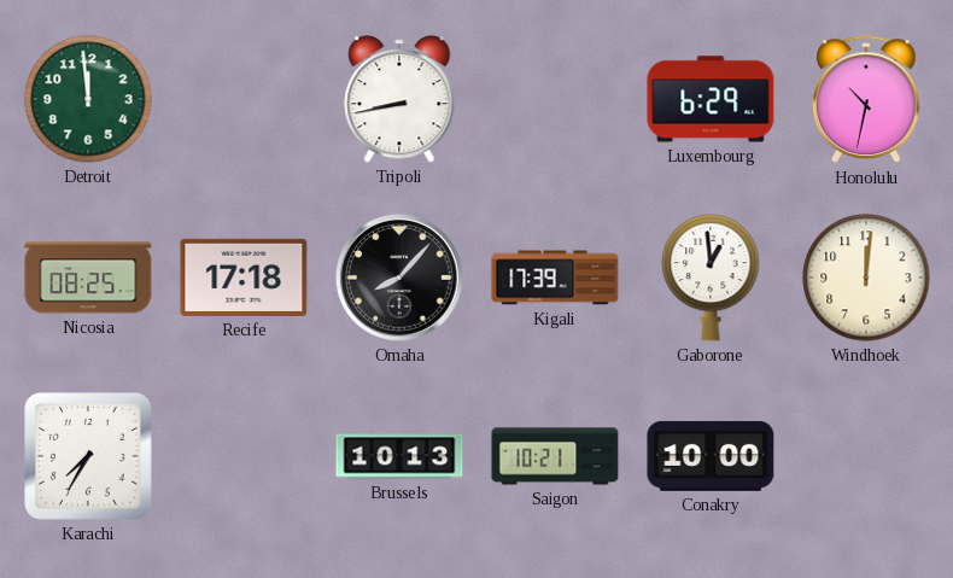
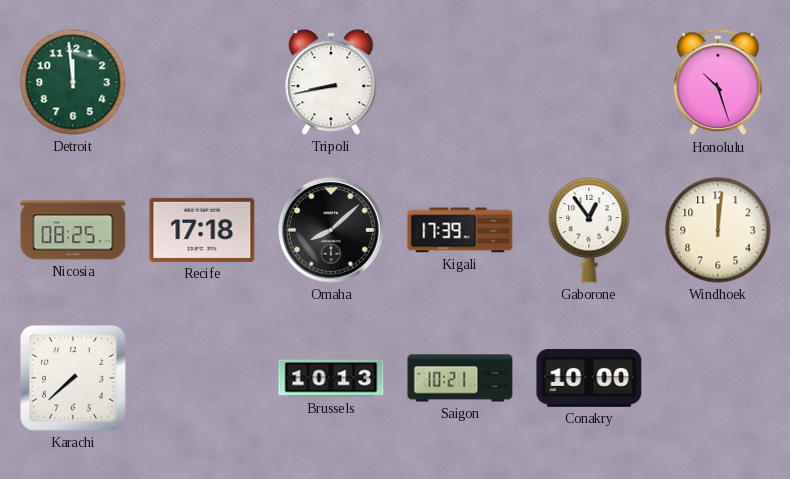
Luxembourg: 6:29 -> none (711, 99)
Honolulu: 10:32 -> 10:27 (718, 83)
Omaha: 8:07 -> 8:08 (332, 231)
Gaborone: 12:59 -> 12:54 (589, 230)
Karachi: 7:35 -> 7:38 (74, 379)
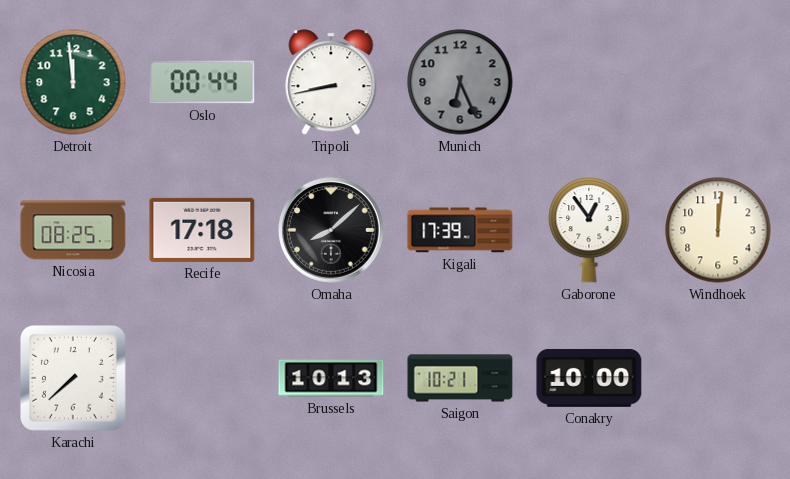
Oslo: none -> 00:44 (202, 82)
Munich: none -> 6:26 (460, 82)
Honolulu: 10:27 -> none (718, 83)
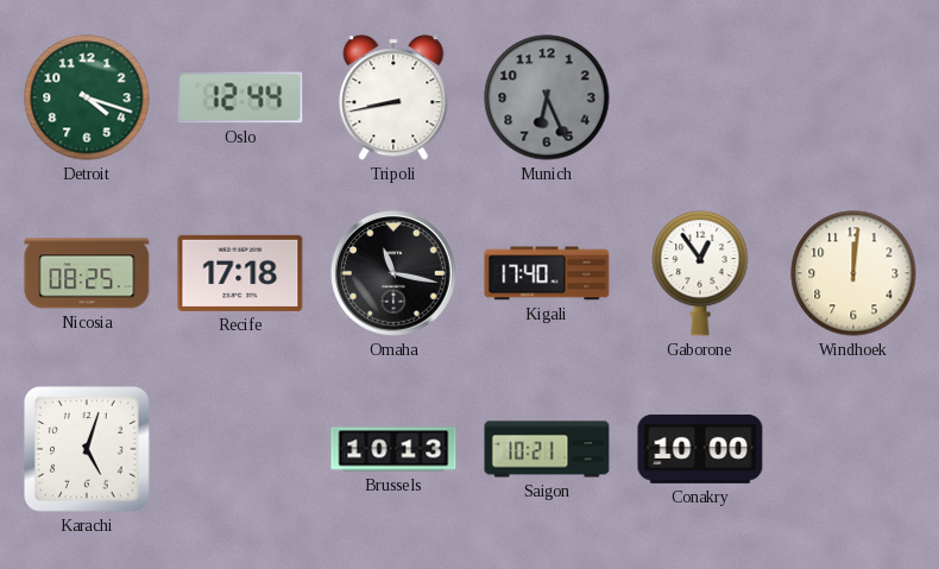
Detroit: 11:59 -> 4:18 (87, 97)
Oslo: 00:44 -> 12:44 (240, 97)
Omaha: 8:08 -> 11:17 (395, 274)
Kigali: 17:39 -> 17:40 (547, 273)
Karachi: 7:38 -> 5:03 (88, 450)
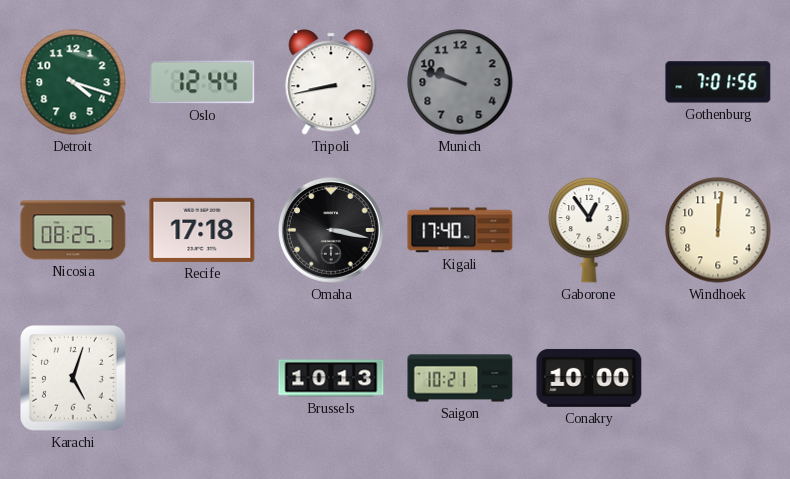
Munich: 6:26 -> 9:48 (460, 82)
Gothenburg: none -> 7:01 (718, 82)
Omaha: 11:17 -> 3:17 (332, 231)
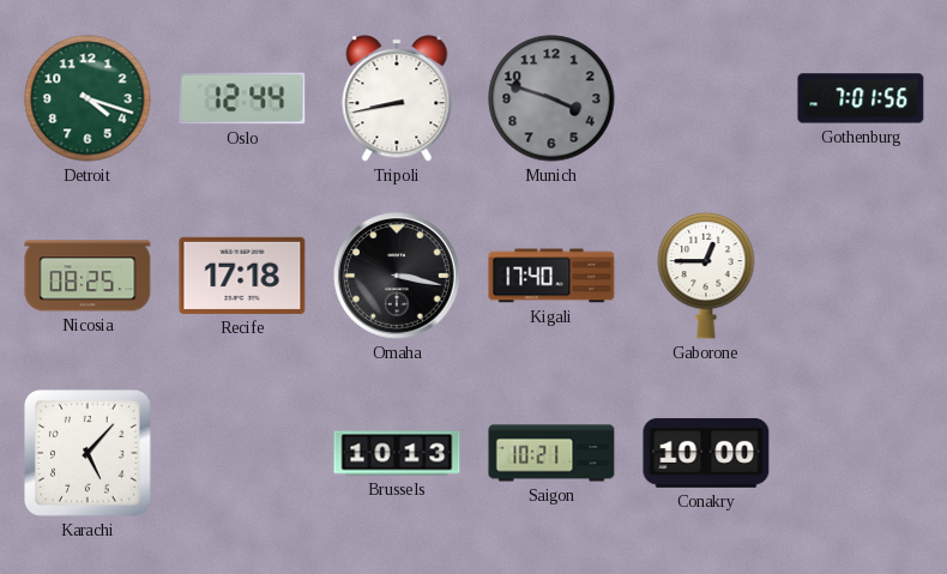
Munich: 9:48 -> 3:48 (551, 98)
Gaborone: 12:54 -> 12:45 (706, 276)
Windhoek: 12:01 -> none (718, 230)
Karachi: 5:03 -> 5:07 (89, 454)
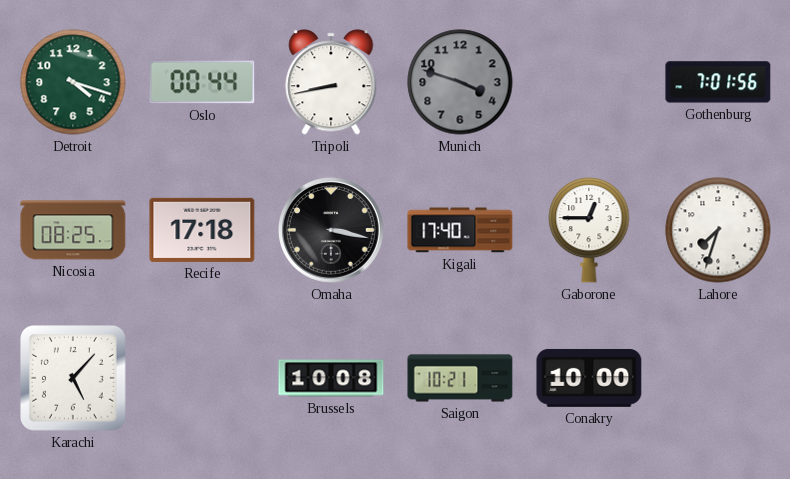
Oslo: 12:44 -> 00:44 (202, 82)
Lahore: none -> 7:33 (718, 230)
Brussels: 10:13 -> 10:08 (331, 378)
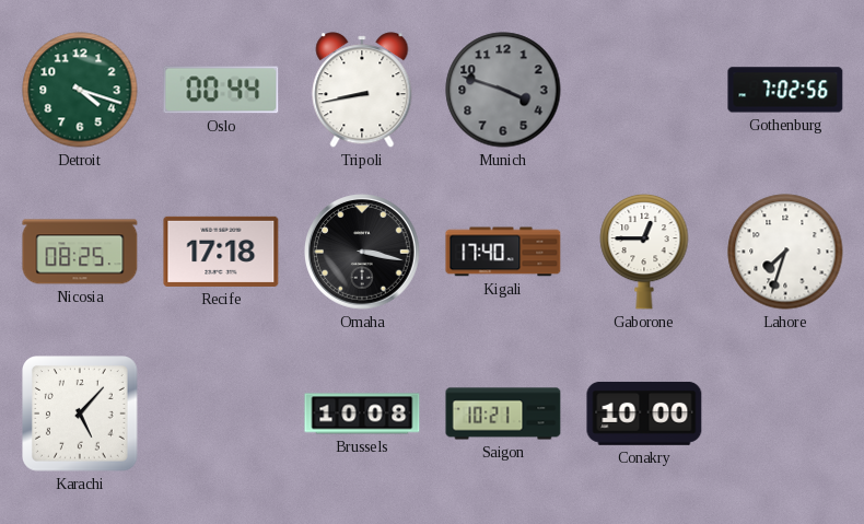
Gothenburg: 7:01 -> 7:02 (785, 90)
